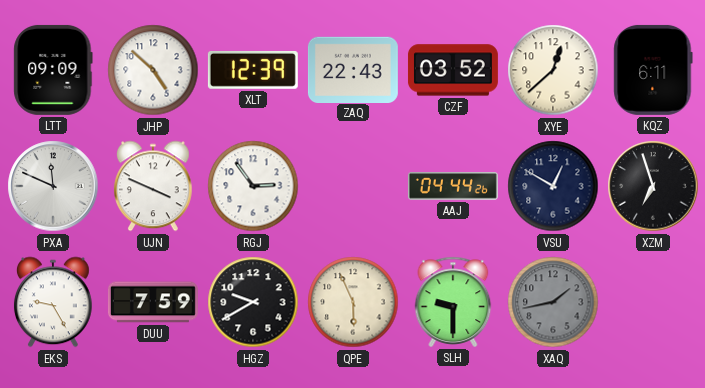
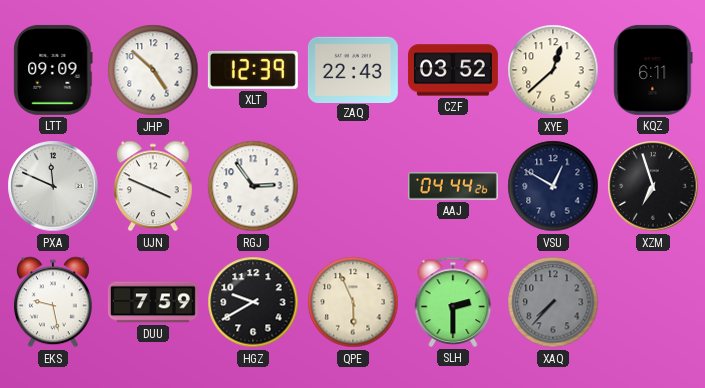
EKS: 9:25 -> 9:28 (53, 302)
SLH: 9:30 -> 2:30 (453, 302)
XAQ: 1:43 -> 7:37 (553, 302)
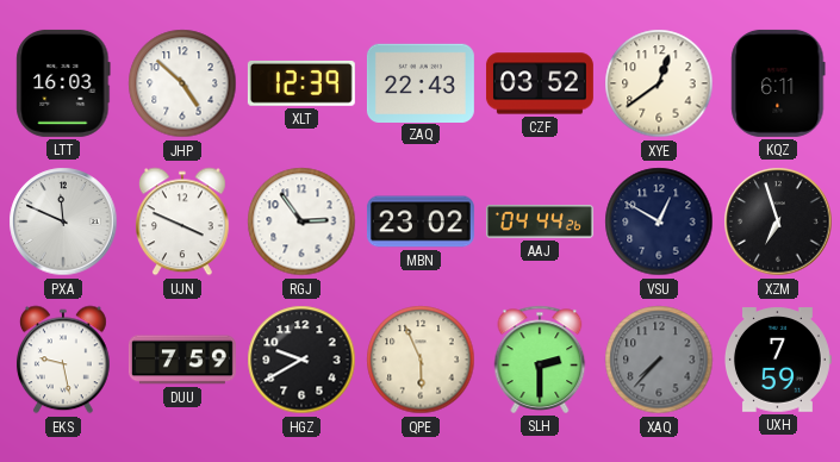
LTT: 09:09 -> 16:03 (63, 83)
XYE: 12:38 -> 12:39 (659, 83)
MBN: none -> 23:02 (421, 221)
UXH: none -> 7:59 (777, 360)
